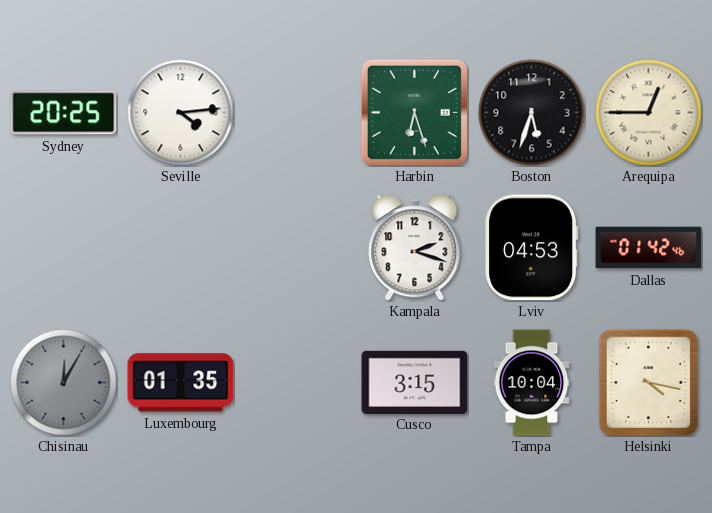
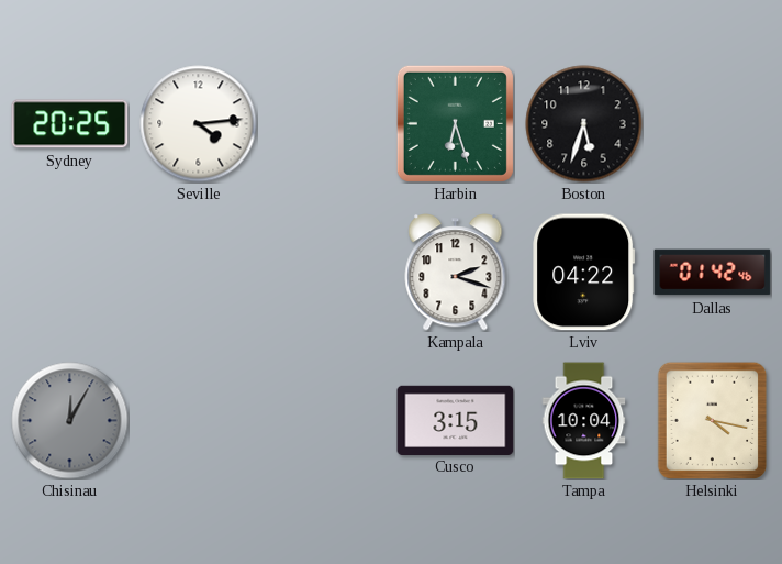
Arequipa: 12:45 -> none (649, 113)
Lviv: 04:53 -> 04:22 (584, 273)
Luxembourg: 01:35 -> none (181, 383)
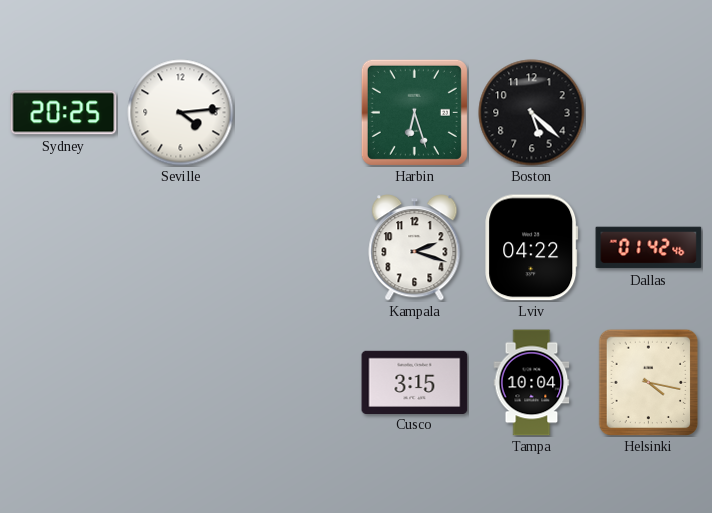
Boston: 5:33 -> 5:22 (532, 113)
Chisinau: 12:05 -> none (70, 421)
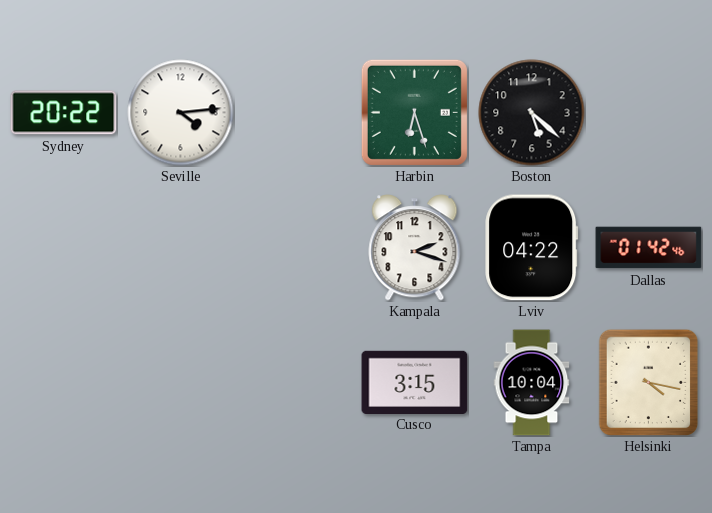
Sydney: 20:25 -> 20:22 (64, 113)
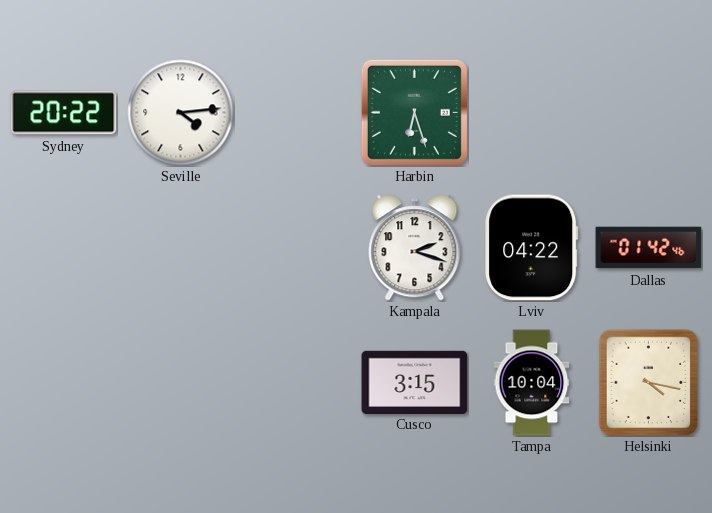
Boston: 5:22 -> none (532, 113)
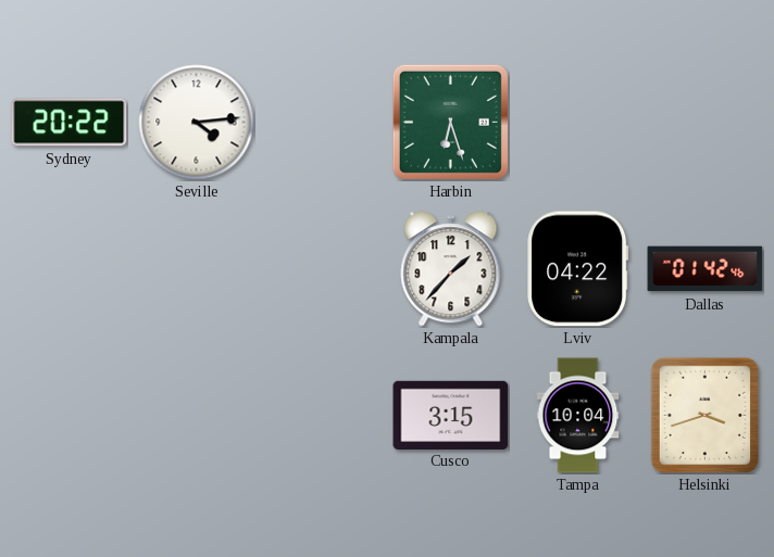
Kampala: 2:18 -> 1:37 (451, 269)
Helsinki: 4:17 -> 3:42 (706, 415)
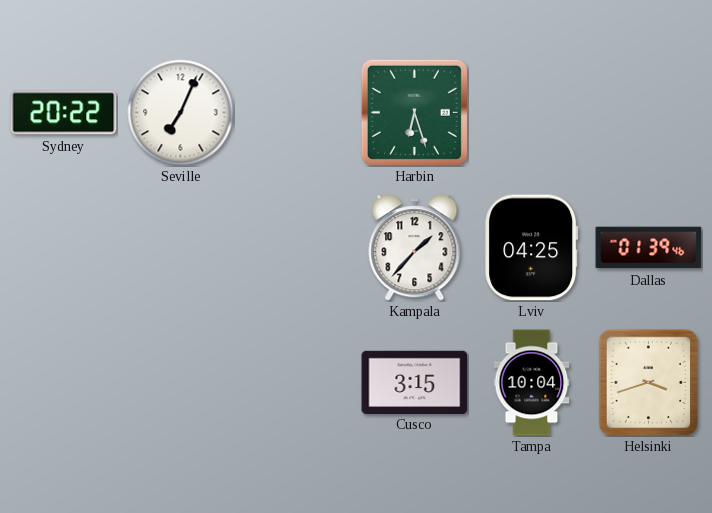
Seville: 4:14 -> 7:04 (181, 113)
Lviv: 04:22 -> 04:25 (532, 248)
Dallas: 01:42 -> 01:39 (649, 248)
